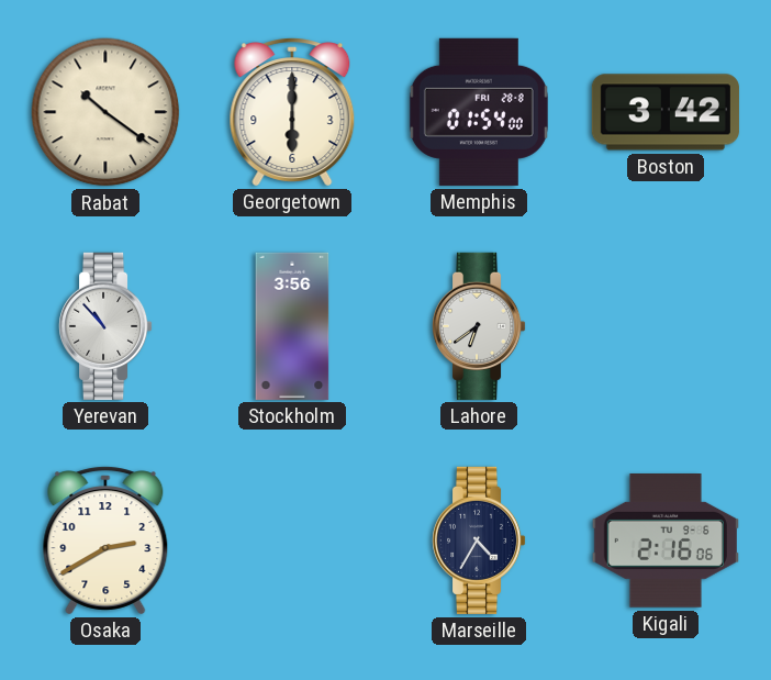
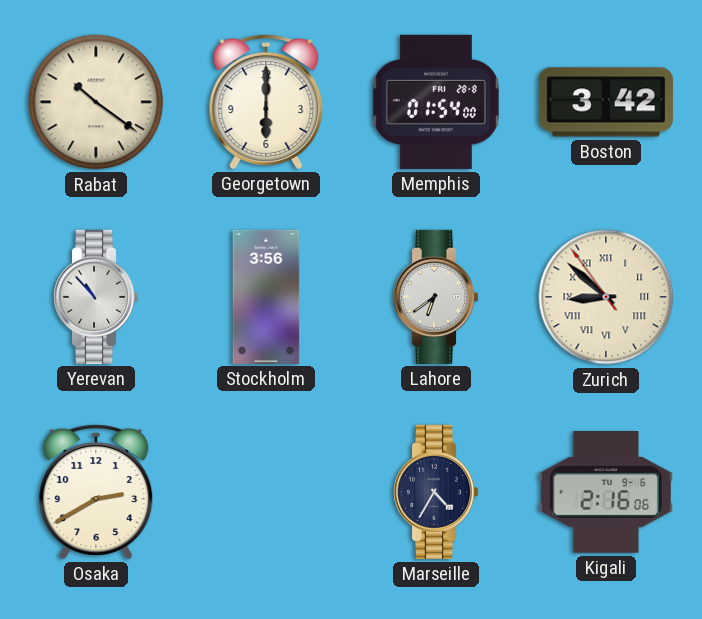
Zurich: none -> 8:51 (606, 297)
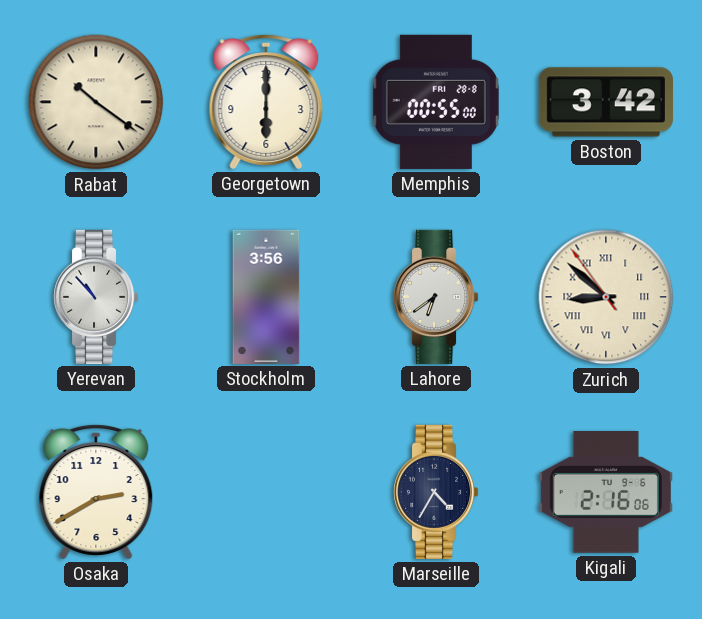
Memphis: 01:54 -> 00:55 (436, 102)
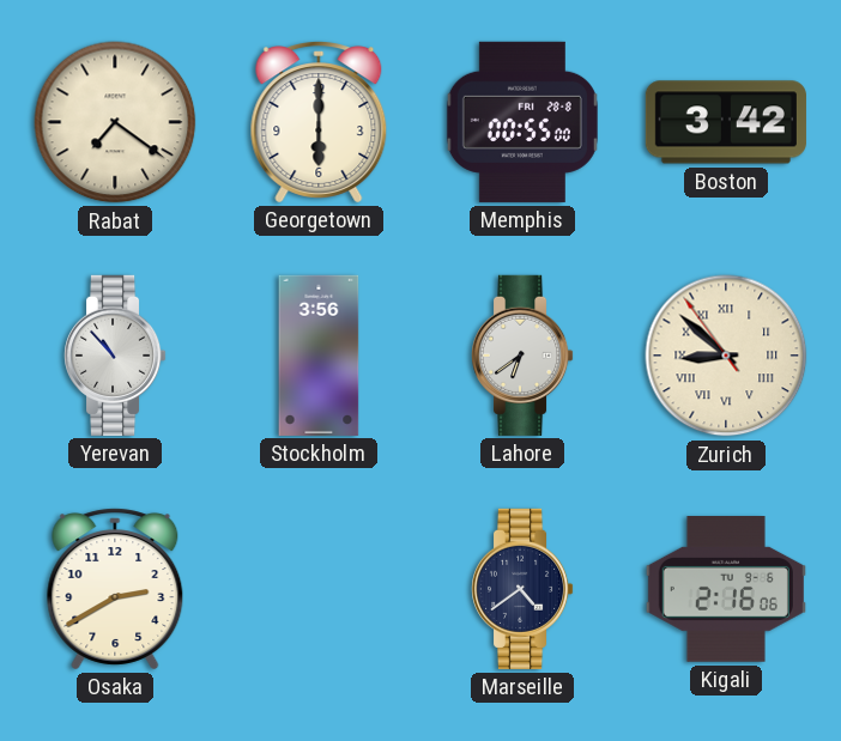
Rabat: 10:21 -> 7:21 (115, 122)
Marseille: 4:35 -> 4:39 (522, 589)
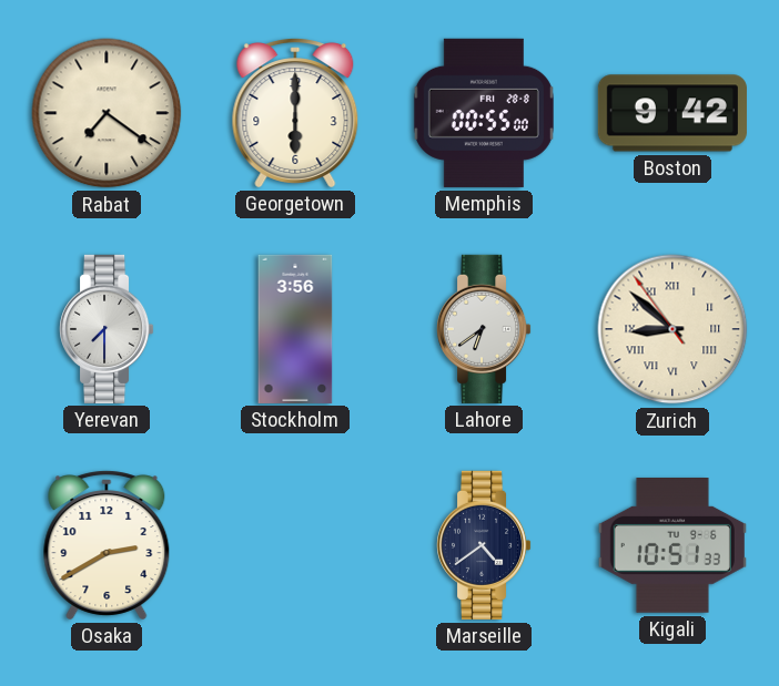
Boston: 3:42 -> 9:42 (672, 113)
Yerevan: 10:53 -> 7:30 (107, 329)
Kigali: 2:16 -> 10:51 (672, 546)
